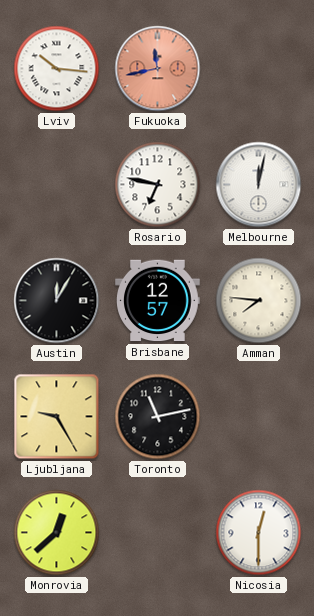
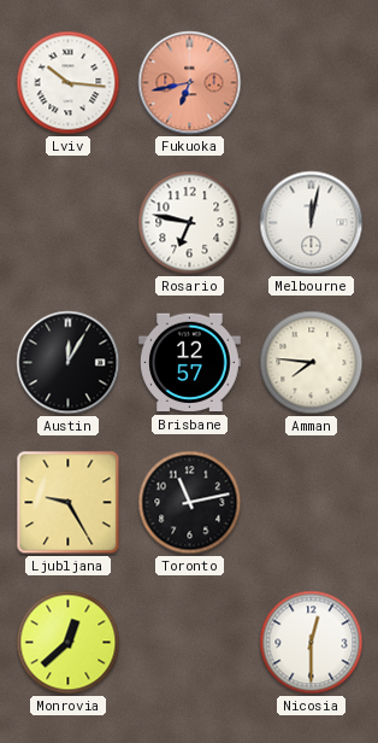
Fukuoka: 11:43 -> 6:43 (190, 83)
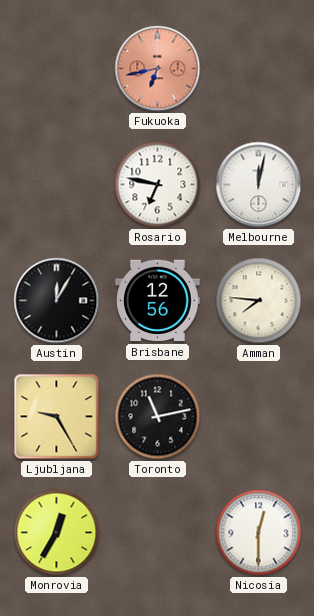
Lviv: 10:16 -> none (69, 83)
Brisbane: 12:57 -> 12:56 (158, 301)
Monrovia: 12:38 -> 12:35 (57, 533)
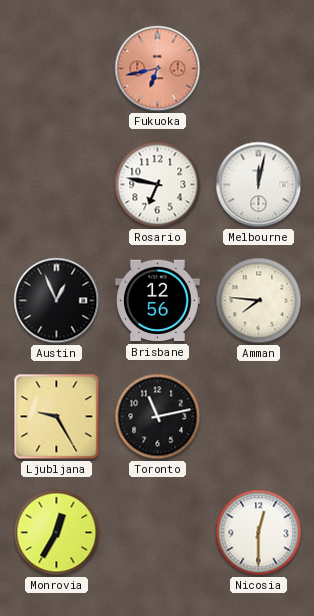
Austin: 12:05 -> 12:56 (57, 301)
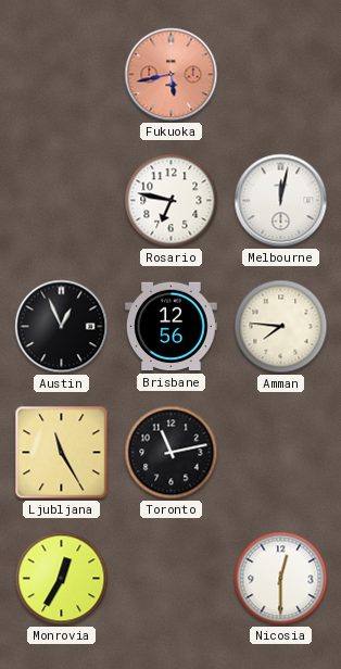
Fukuoka: 6:43 -> 5:43 (172, 75)
Ljubljana: 9:25 -> 11:25 (62, 453)
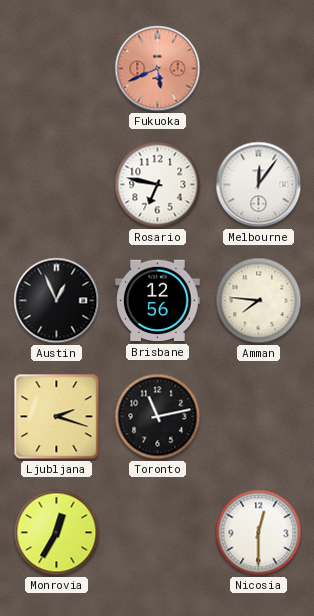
Fukuoka: 5:43 -> 5:41 (158, 69)
Melbourne: 12:02 -> 12:06 (259, 185)
Ljubljana: 11:25 -> 2:18 (57, 417)
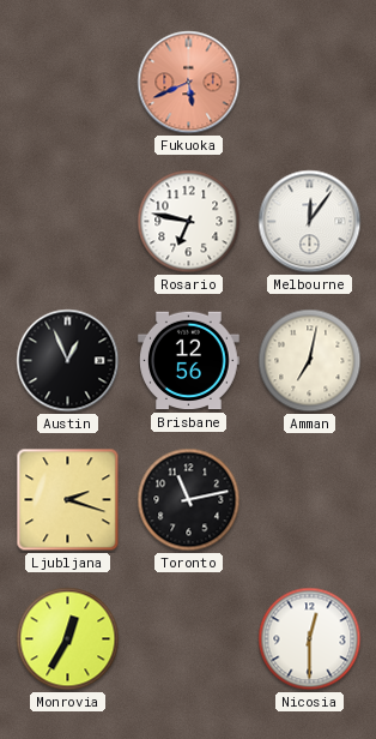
Amman: 7:46 -> 7:02 (310, 361)
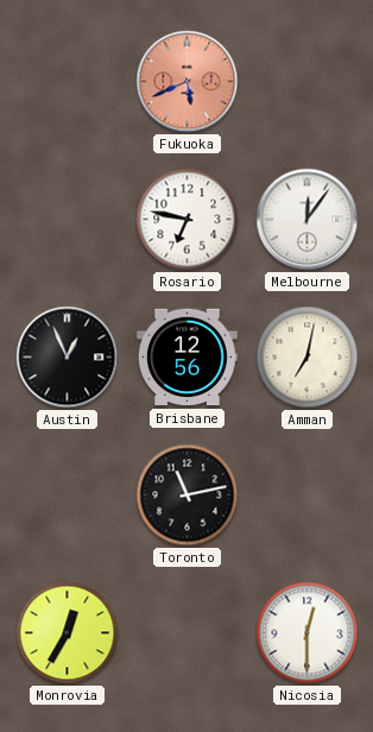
Ljubljana: 2:18 -> none (68, 500)
